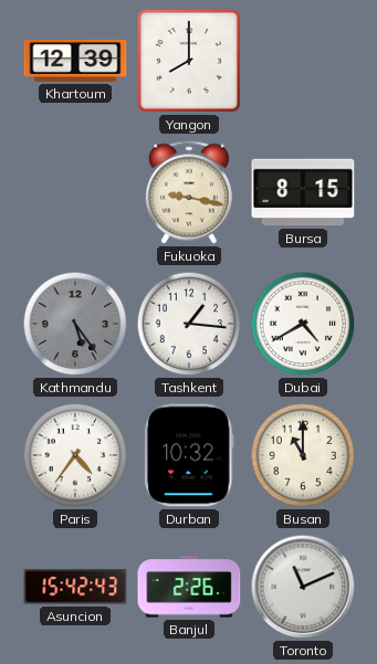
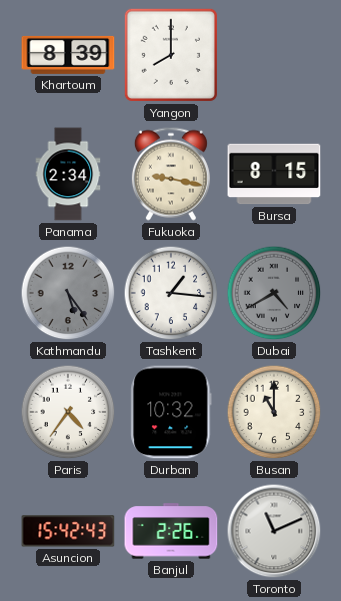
Khartoum: 12:39 -> 8:39 (68, 55)
Panama: none -> 2:34 (68, 174)
Dubai dial: white -> grey (274, 293)
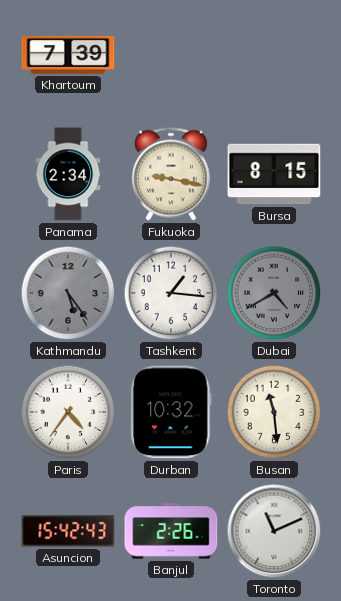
Khartoum: 8:39 -> 7:39 (68, 55)
Yangon: 8:00 -> none (171, 55)
Busan: 11:00 -> 11:29 (274, 412)
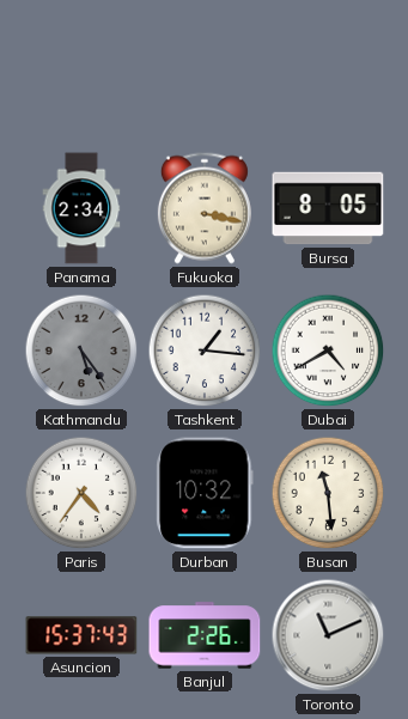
Khartoum: 7:39 -> none (68, 55)
Fukuoka: 9:17 -> 3:17 (205, 208)
Bursa: 8:15 -> 8:05 (328, 208)
Dubai dial: grey -> white (328, 351)
Asuncion: 15:42 -> 15:37 (81, 635)
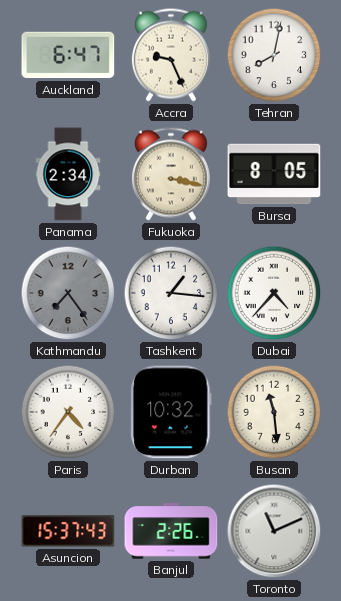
Auckland: none -> 6:47 (68, 55)
Accra: none -> 9:26 (171, 55)
Tehran: none -> 8:02 (274, 55)
Kathmandu: 5:24 -> 7:24 (68, 293)
Dubai: 4:40 -> 4:37 (274, 293)
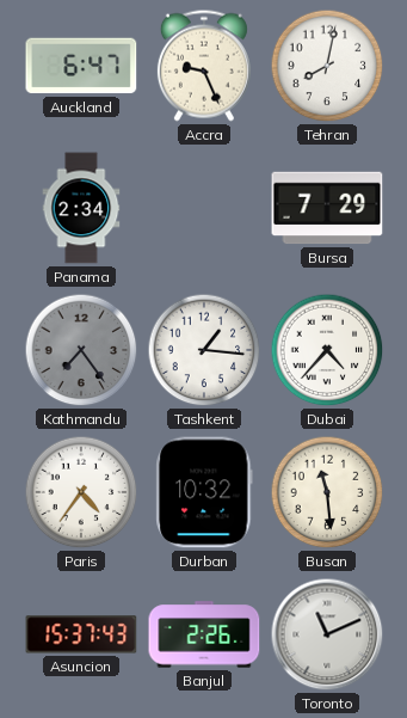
Fukuoka: 3:17 -> none (171, 174)
Bursa: 8:05 -> 7:29 (327, 208)
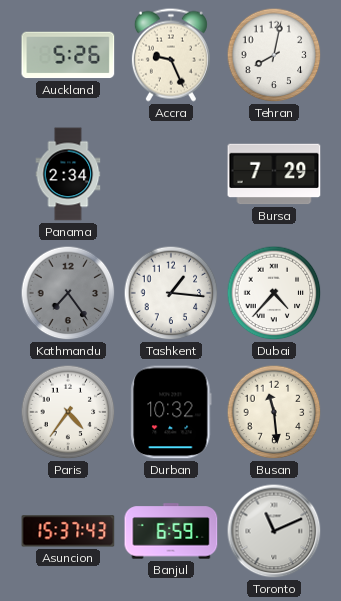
Auckland: 6:47 -> 5:26 (68, 55)
Banjul: 2:26 -> 6:59 (171, 531)
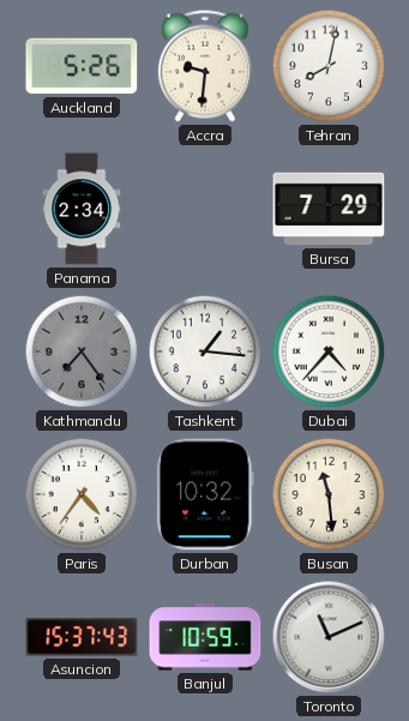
Accra: 9:26 -> 9:31 (205, 66)
Banjul: 6:59 -> 10:59 (205, 637)
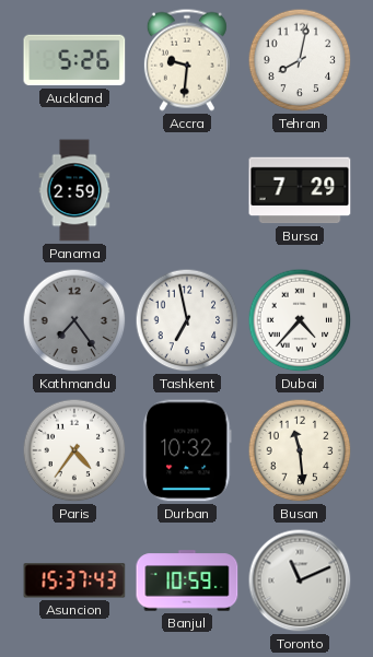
Panama: 2:34 -> 2:59 (74, 190)
Tashkent: 1:16 -> 6:58 (187, 320)
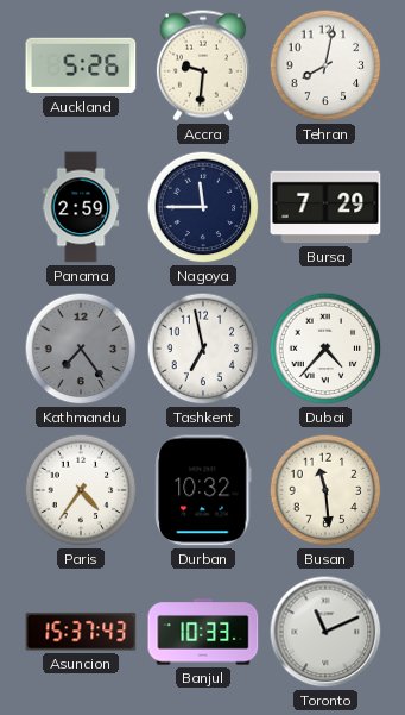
Nagoya: none -> 11:45 (203, 207)
Banjul: 10:59 -> 10:33 (203, 632)
